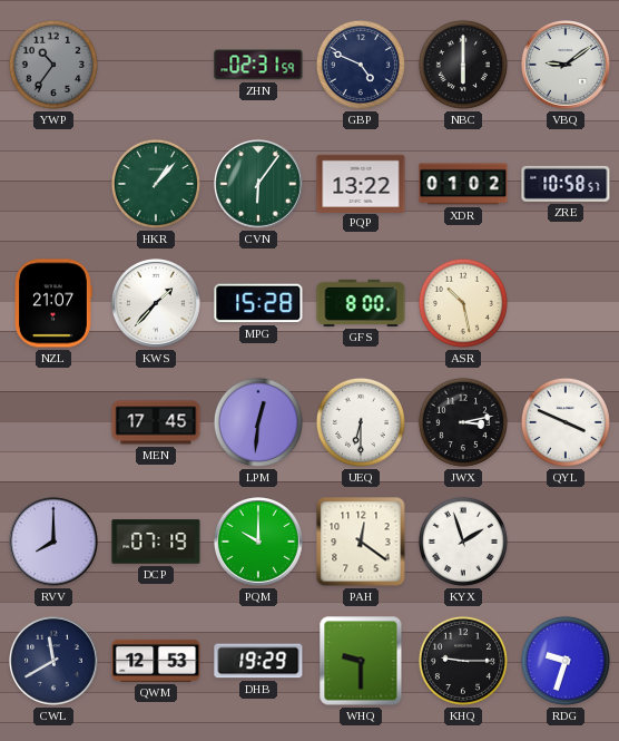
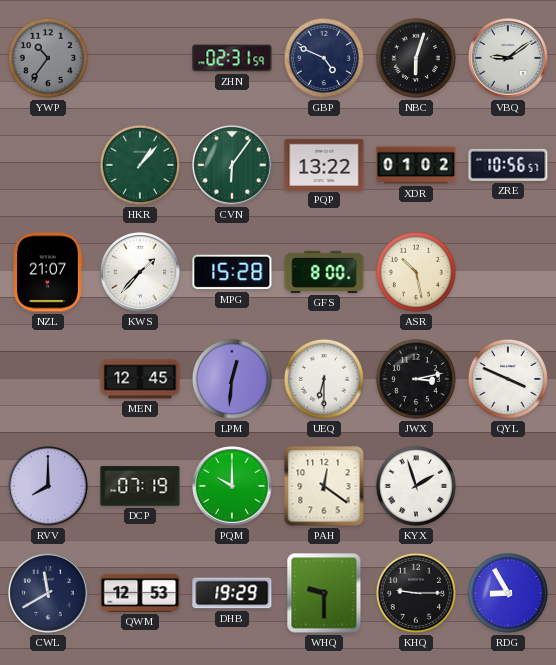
NBC: 6:00 -> 6:03 (416, 58)
ZRE: 10:58 -> 10:56 (508, 165)
MEN: 17:45 -> 12:45 (140, 379)
RDG: 9:33 -> 8:55 (508, 593)
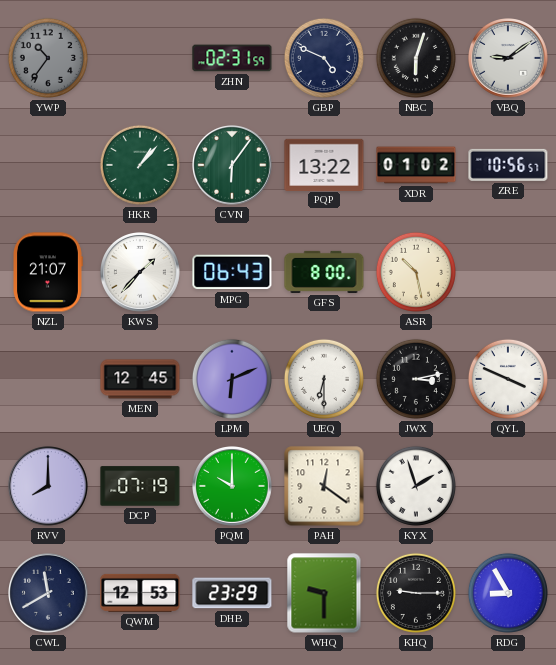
MPG: 15:28 -> 06:43 (232, 272)
LPM: 12:31 -> 6:11 (232, 379)
DHB: 19:29 -> 23:29 (232, 593)
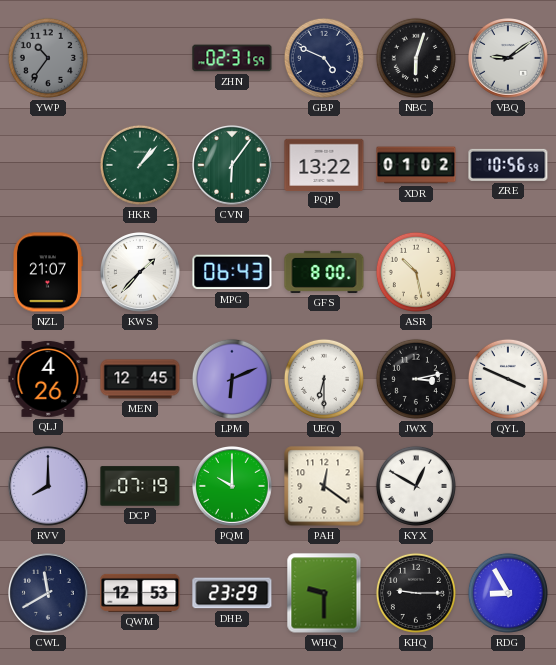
ZRE: 10:56:57 -> 10:56:59 (508, 165)
QLJ: none -> 4:26 (48, 379)
KYX: 1:57 -> 12:50 (416, 486)
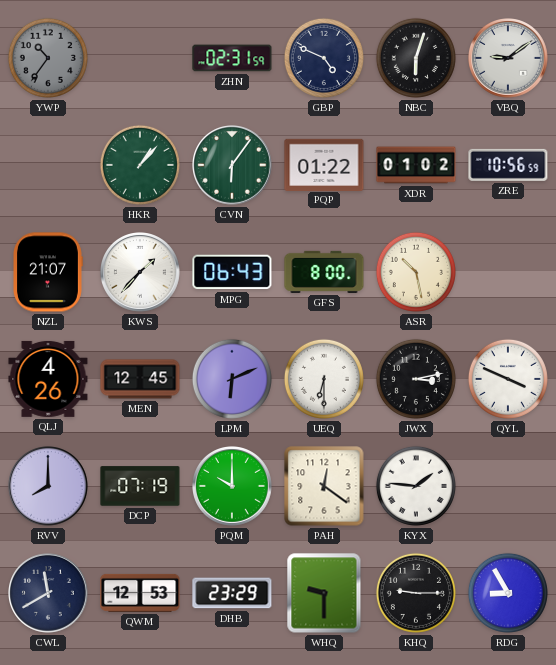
PQP: 13:22 -> 01:22 (324, 164)
KYX: 12:50 -> 1:46 (416, 486)
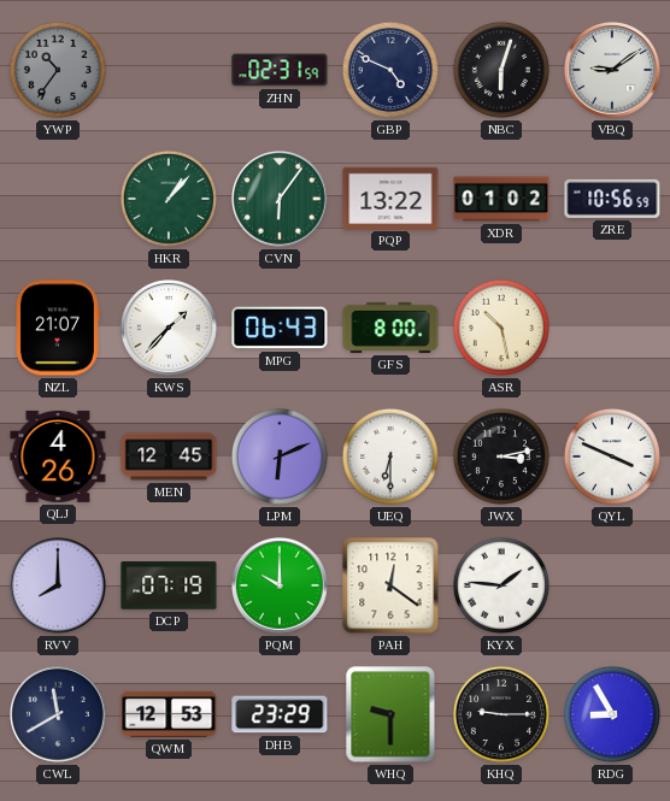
PQP: 01:22 -> 13:22 (390, 198)
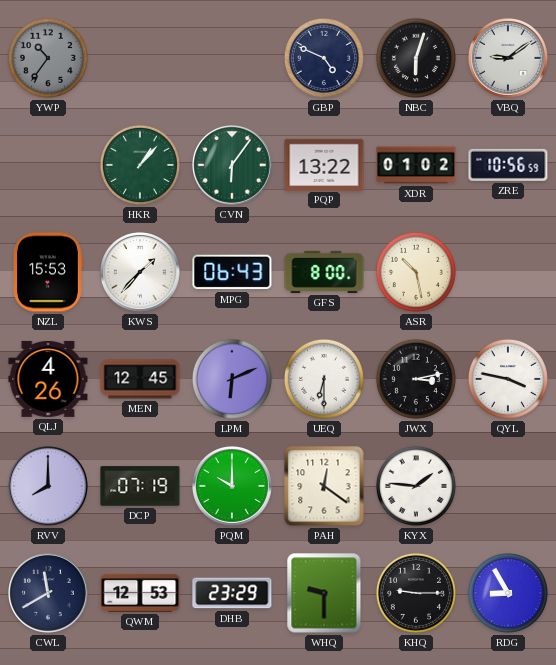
ZHN: 02:31 -> none (280, 70)
NZL: 21:07 -> 15:53 (48, 272)
QYL: 3:49 -> 3:47 (508, 379)
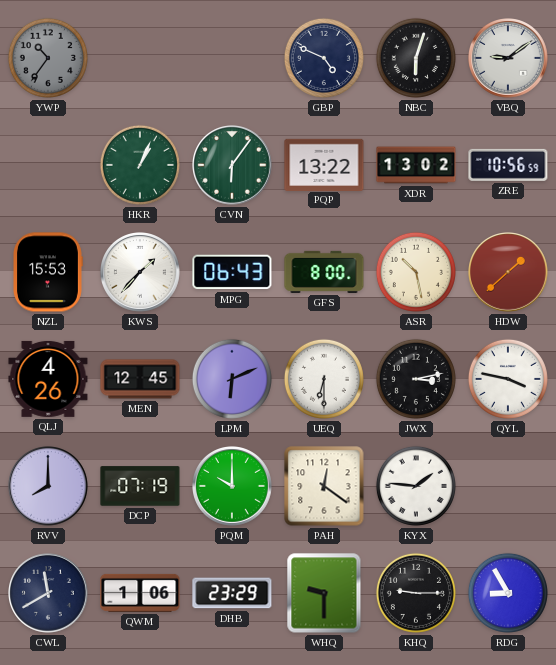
HKR: 1:07 -> 1:04 (140, 165)
XDR: 01:02 -> 13:02 (416, 165)
HDW: none -> 1:38 (509, 273)
QWM: 12:53 -> 1:06 (140, 593)
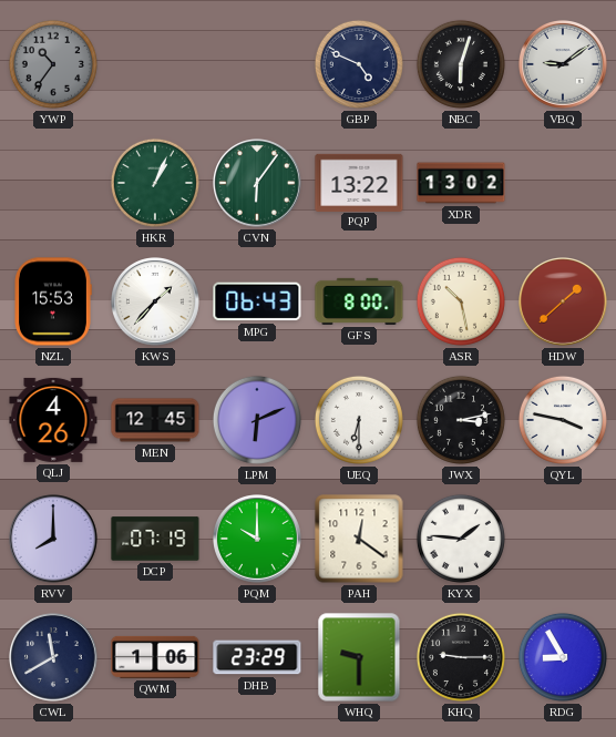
ZRE: 10:56 -> none (508, 165)
